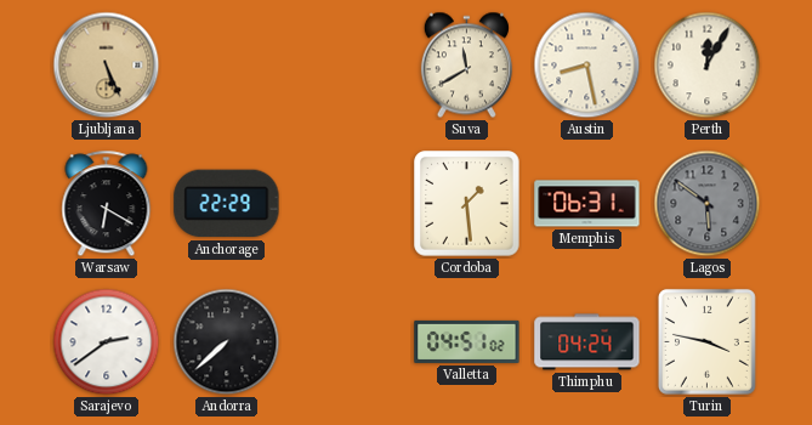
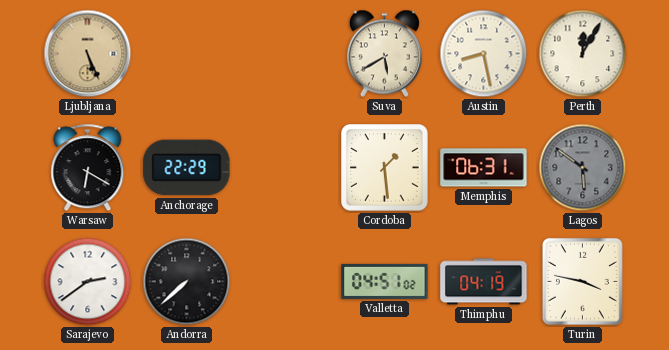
Suva: 11:40 -> 5:40 (384, 54)
Thimphu: 04:24 -> 04:19 (484, 282)
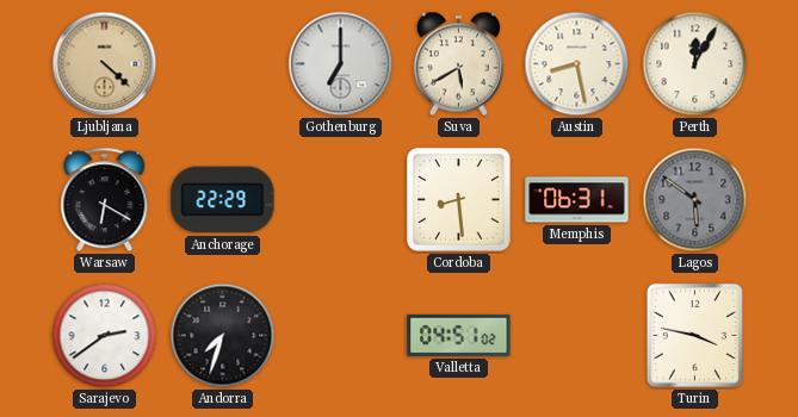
Ljubljana: 5:26 -> 4:22 (105, 64)
Gothenburg: none -> 7:00 (341, 64)
Cordoba: 1:29 -> 8:29 (459, 200)
Andorra: 7:38 -> 7:33 (223, 336)
Thimphu: 04:19 -> none (484, 282)
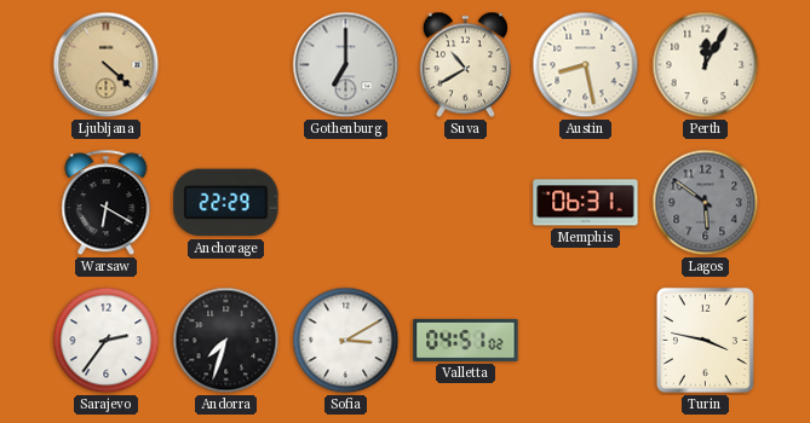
Suva: 5:40 -> 10:40 (465, 65)
Cordoba: 8:29 -> none (459, 200)
Sarajevo: 2:39 -> 2:36 (107, 341)
Sofia: none -> 3:10 (346, 341)
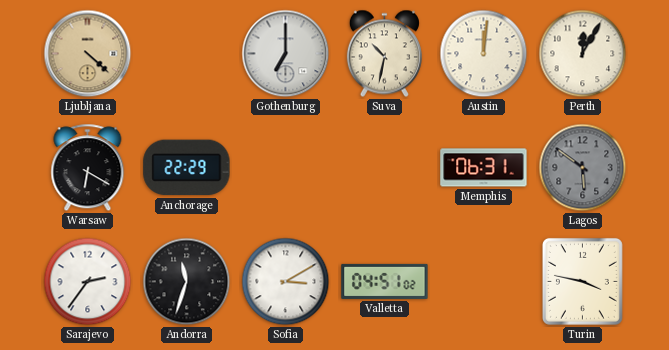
Suva: 10:40 -> 10:32 (384, 54)
Austin: 8:28 -> 12:01 (484, 54)
Andorra: 7:33 -> 11:33 (187, 282)
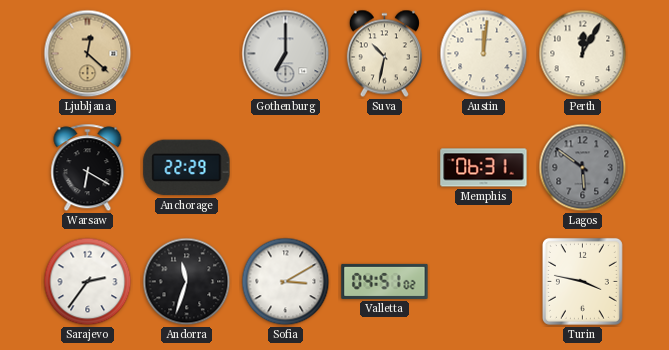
Ljubljana: 4:22 -> 12:22 (88, 54)
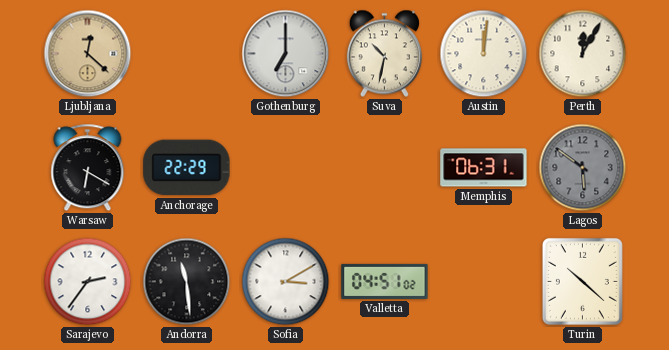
Andorra: 11:33 -> 11:29 (187, 282)
Turin: 3:47 -> 10:22 (582, 281)
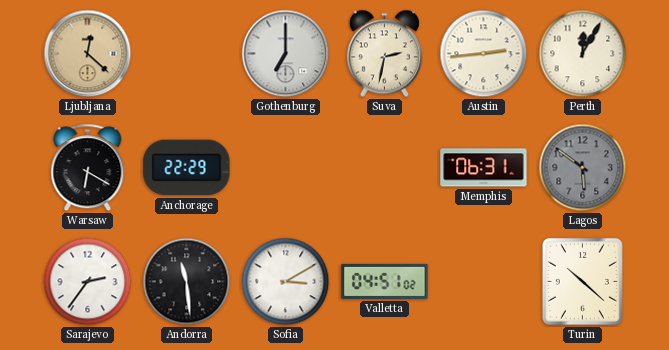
Suva: 10:32 -> 2:32 (384, 54)
Austin: 12:01 -> 2:44 (484, 54)
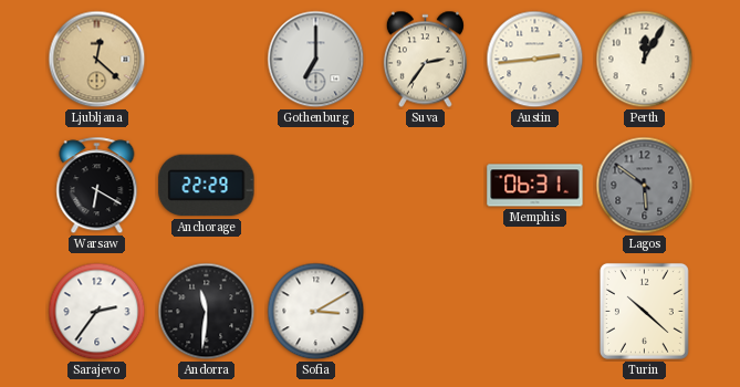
Suva: 2:32 -> 2:36 (425, 60)
Andorra: 11:29 -> 11:31 (207, 312)
Valletta: 04:51 -> none (385, 281)
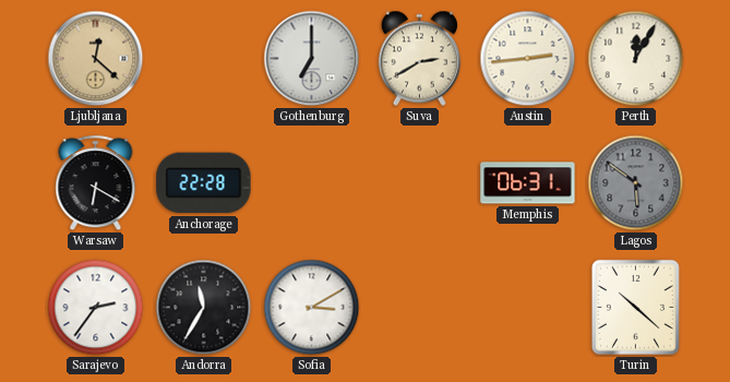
Suva: 2:36 -> 2:40 (419, 59)
Anchorage: 22:29 -> 22:28 (204, 183)
Andorra: 11:31 -> 11:35 (204, 308)
